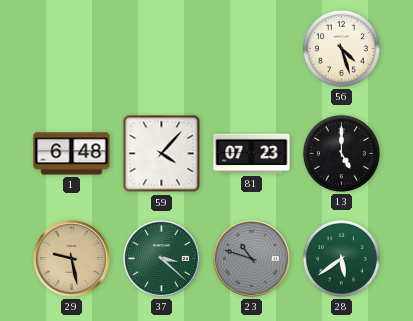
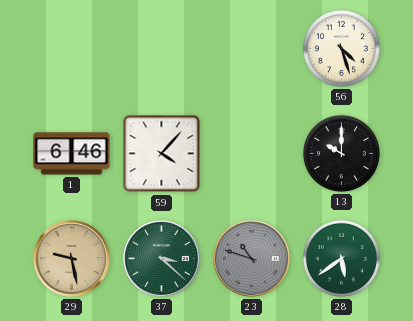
1: 6:48 -> 6:46 (72, 154)
81: 07:23 -> none (252, 154)
13: 5:00 -> 10:00 (341, 153)
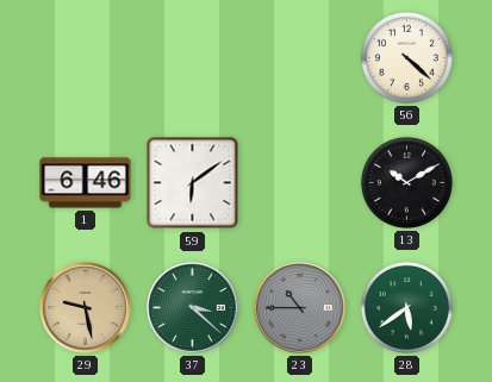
56: 4:27 -> 4:22 (406, 57)
59: 4:07 -> 6:09 (193, 183)
13: 10:00 -> 10:10 (406, 182)
23: 10:48 -> 10:45 (300, 308)
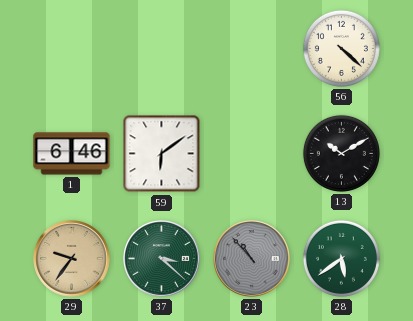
29: 9:28 -> 9:36 (72, 259)
23: 10:45 -> 10:53 (252, 259)
